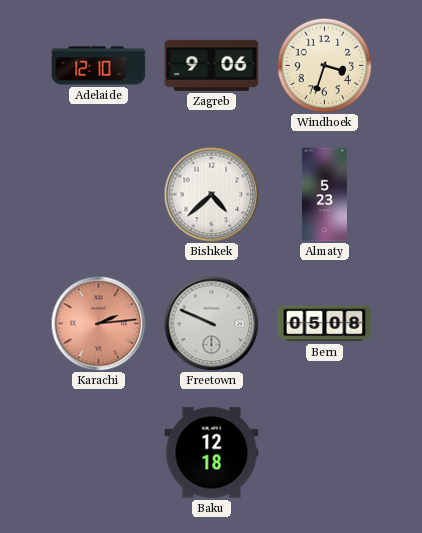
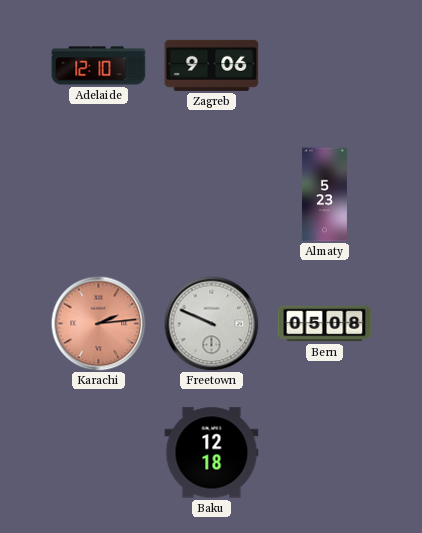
Windhoek: 3:33 -> none (324, 65)
Bishkek: 4:38 -> none (211, 194)
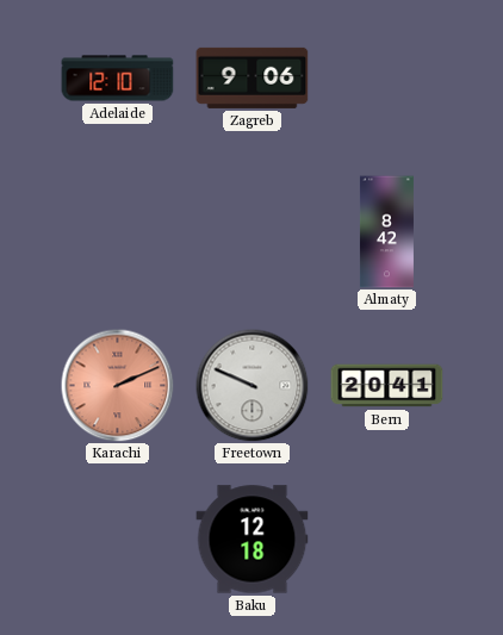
Almaty: 5:23 -> 8:42 (386, 232)
Karachi: 2:14 -> 2:11 (117, 385)
Bern: 05:08 -> 20:41 (387, 386)
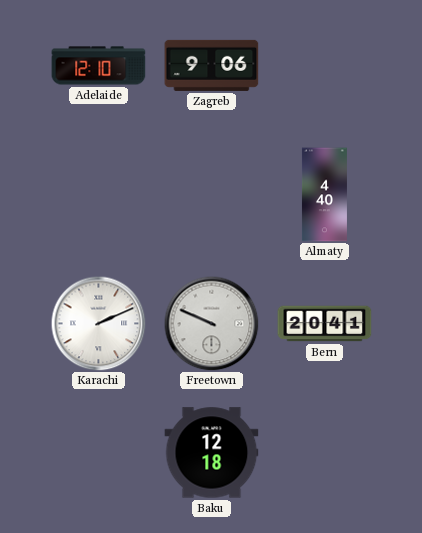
Almaty: 8:42 -> 4:40 (324, 195)
Karachi dial: salmon -> white (98, 323)
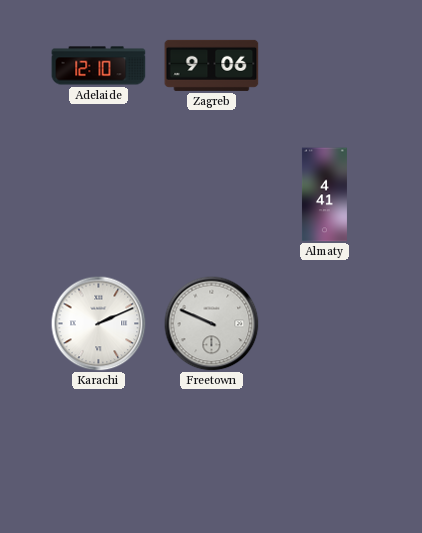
Almaty: 4:40 -> 4:41 (324, 195)
Bern: 20:41 -> none (325, 324)
Baku: 12:18 -> none (212, 453)
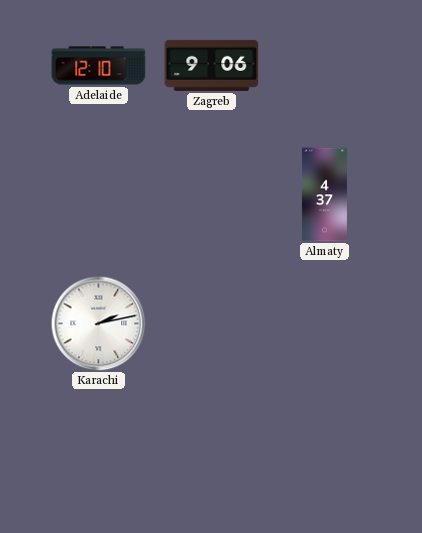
Almaty: 4:41 -> 4:37 (324, 195)
Karachi: 2:11 -> 2:13 (98, 323)
Freetown: 9:49 -> none (211, 323)
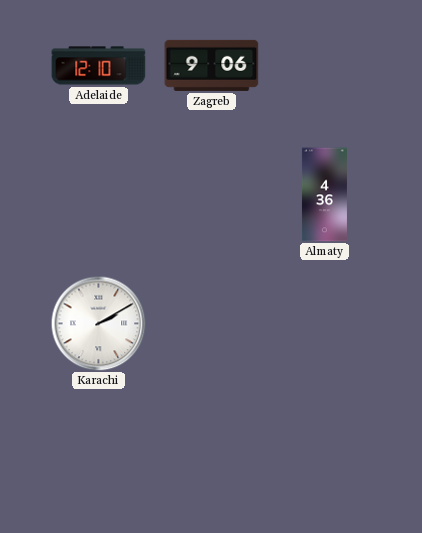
Almaty: 4:37 -> 4:36 (324, 195)
Karachi: 2:13 -> 2:10 (98, 323)
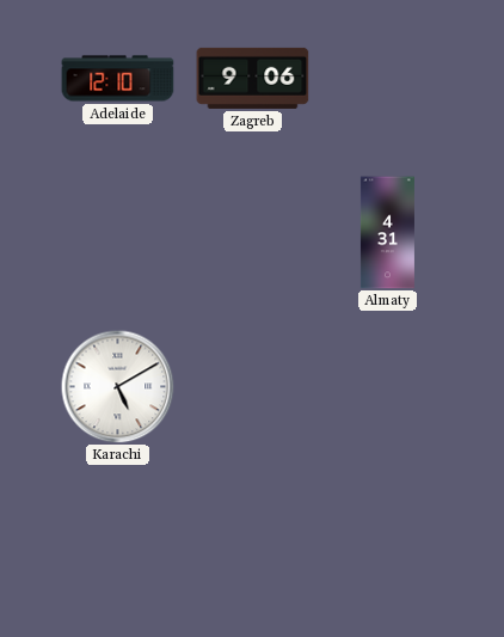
Almaty: 4:36 -> 4:31 (387, 233)
Karachi: 2:10 -> 5:10 (117, 386)
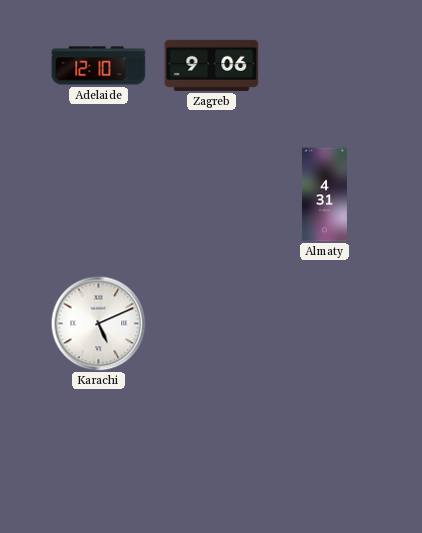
Karachi: 5:10 -> 5:11 (98, 323)
